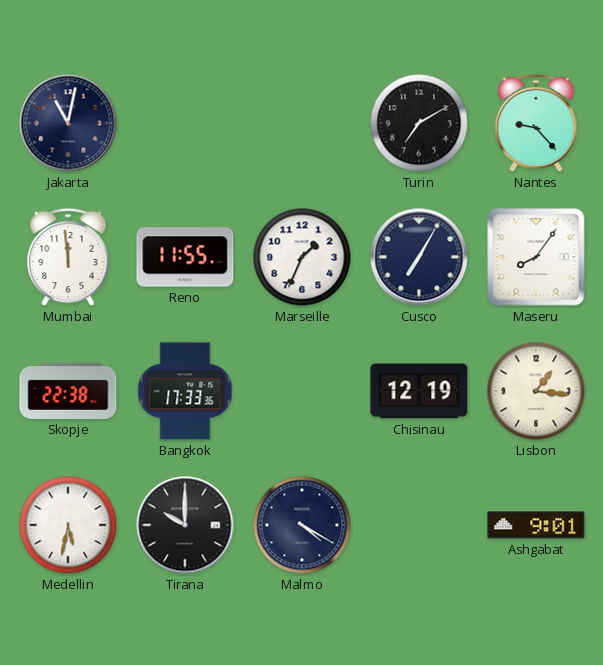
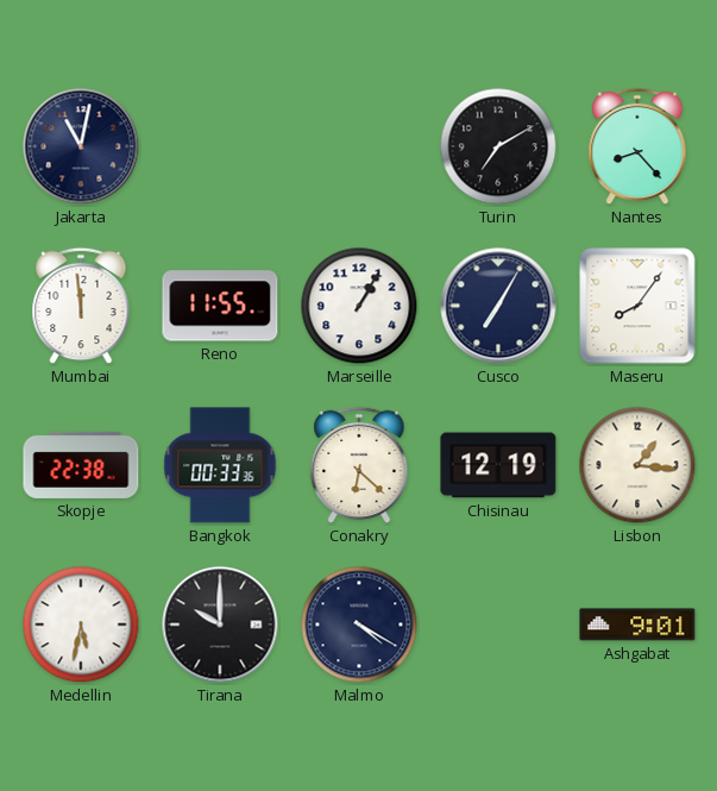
Nantes: 9:23 -> 8:23 (637, 146)
Marseille: 1:34 -> 1:05 (359, 306)
Bangkok: 17:33 -> 00:33 (220, 465)
Conakry: none -> 6:22 (359, 465)
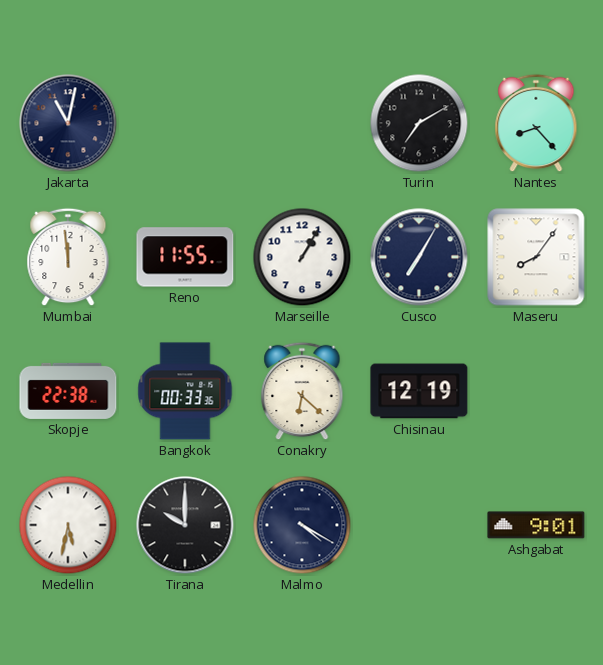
Lisbon: 1:16 -> none (637, 465)
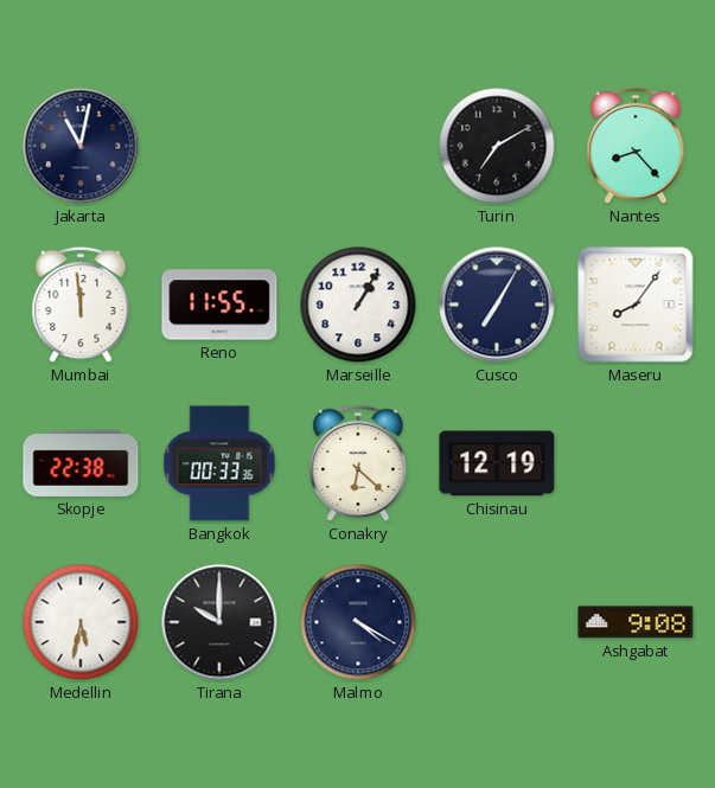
Ashgabat: 9:01 -> 9:08 (636, 622)
